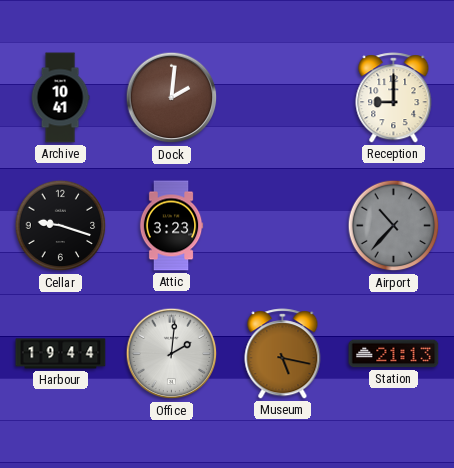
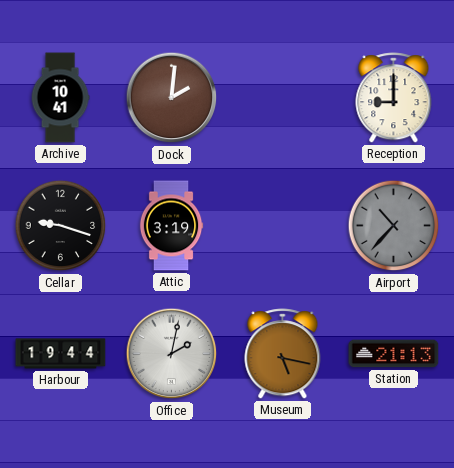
Attic: 3:23 -> 3:19 (171, 226)
Office: 2:01 -> 2:02 (172, 354)
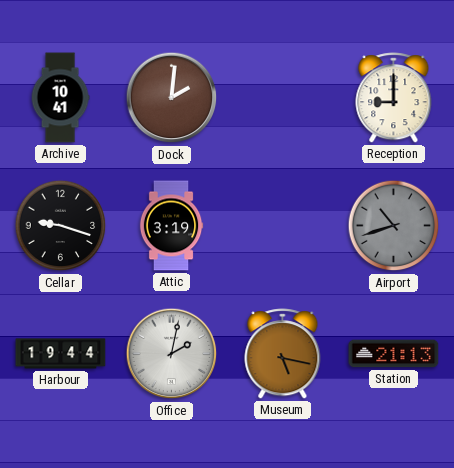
Airport: 10:37 -> 10:42 (394, 226)
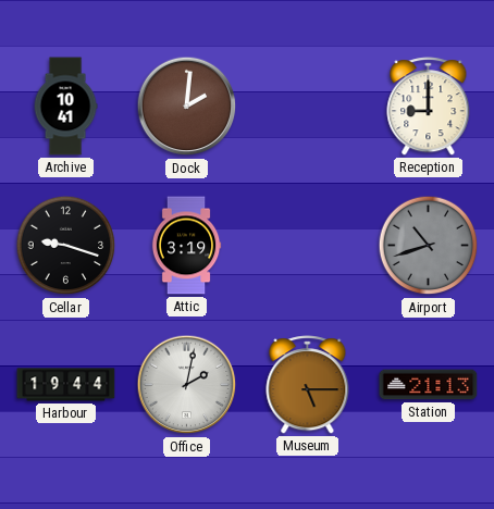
Museum: 5:17 -> 5:15 (308, 385)
